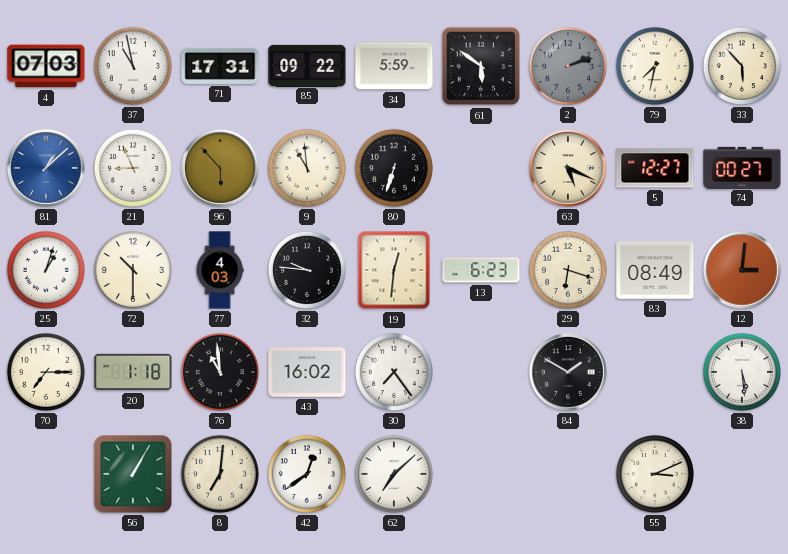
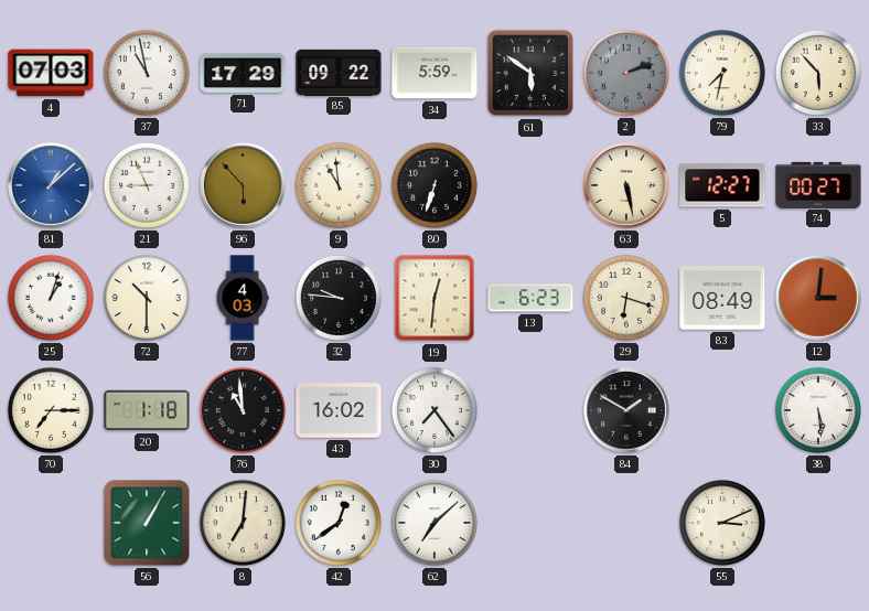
71: 17:31 -> 17:29 (243, 73)
63: 5:19 -> 5:28 (626, 185)
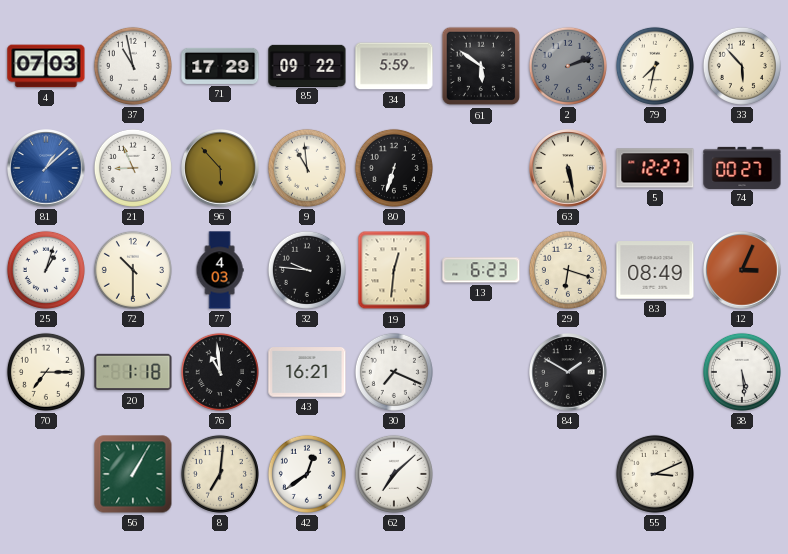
12: 3:01 -> 3:04 (742, 270)
43: 16:02 -> 16:21 (307, 372)
30: 7:24 -> 7:19 (394, 372)
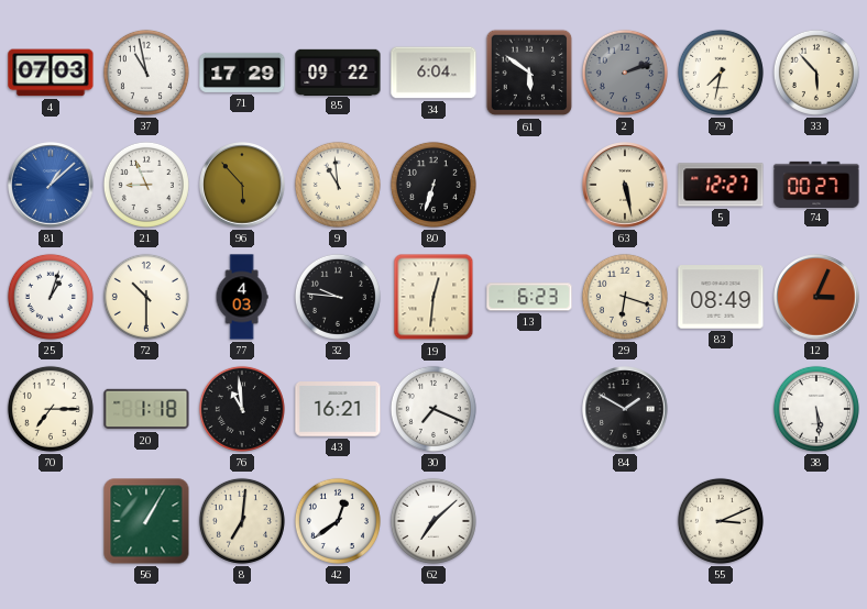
34: 5:59 -> 6:04 (433, 73)
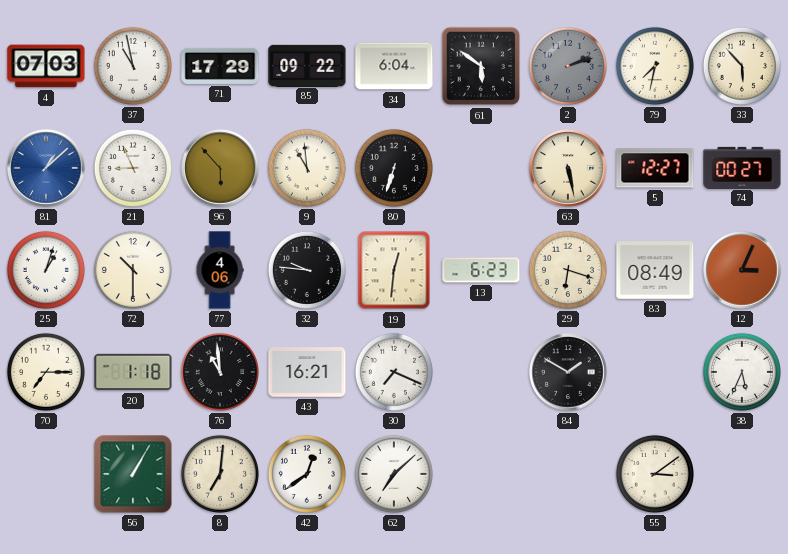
77: 4:03 -> 4:06 (220, 270)
38: 5:29 -> 5:34 (742, 372)
55: 3:11 -> 3:09 (655, 474)
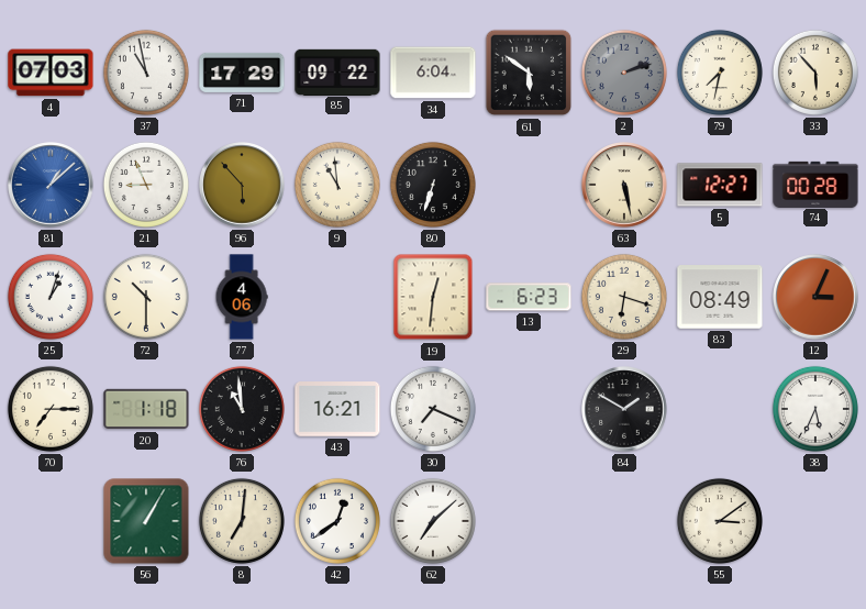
74: 00:27 -> 00:28 (815, 184)
32: 9:46 -> none (307, 270)
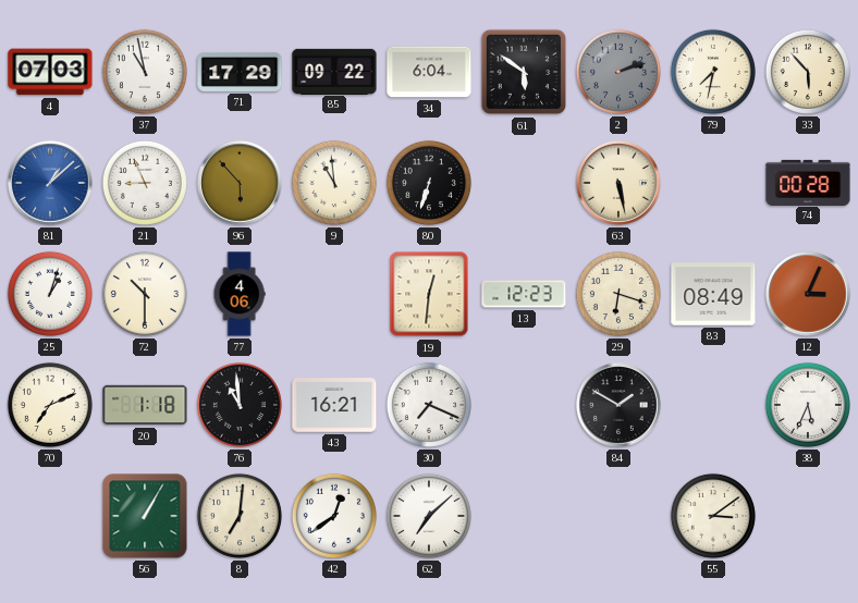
5: 12:27 -> none (720, 185)
13: 6:23 -> 12:23 (524, 294)
70: 7:15 -> 7:11 (50, 405)
